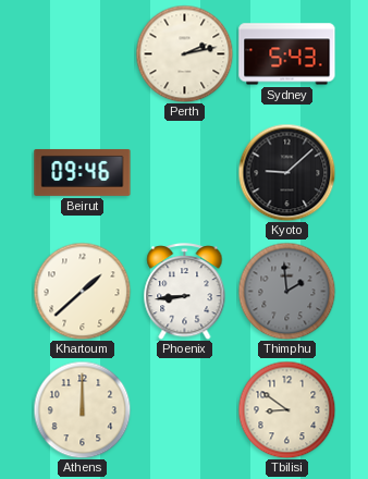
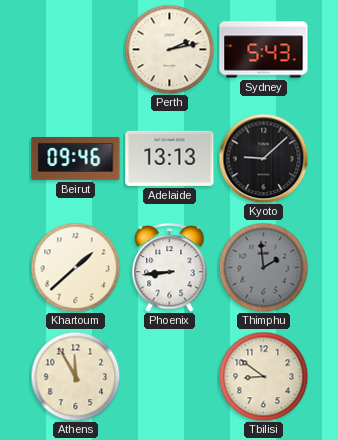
Adelaide: none -> 13:13 (170, 158)
Athens: 12:00 -> 11:55 (75, 376)
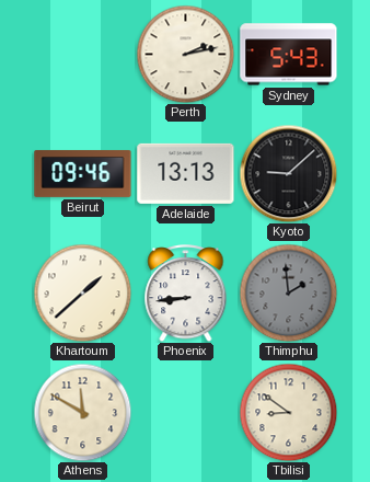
Athens: 11:55 -> 11:50 (82, 412)
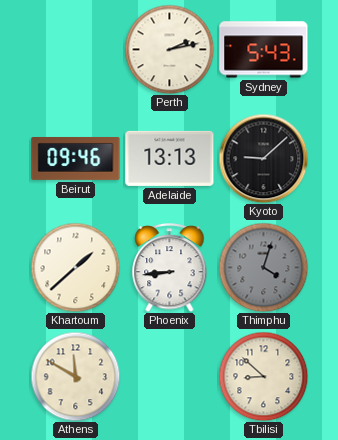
Thimphu: 1:59 -> 4:03 (263, 267)
Tbilisi: 8:51 -> 8:52 (263, 376)
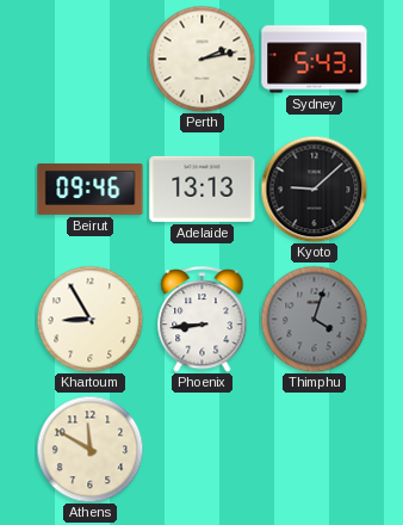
Khartoum: 1:38 -> 8:55 (89, 319)
Tbilisi: 8:52 -> none (263, 376)
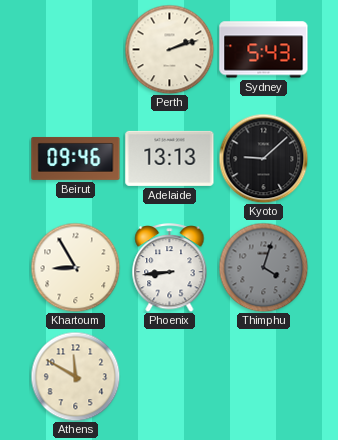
Perth: 2:13 -> 2:12 (169, 49)
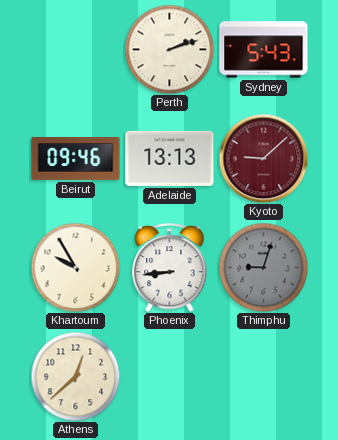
Kyoto dial: black -> burgundy (263, 158)
Khartoum: 8:55 -> 9:55 (75, 267)
Thimphu: 4:03 -> 9:03 (263, 267)
Athens: 11:50 -> 12:38 (75, 376)
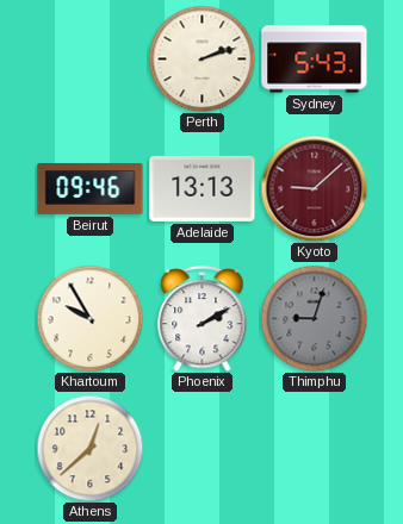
Phoenix: 8:44 -> 2:10 (203, 319)
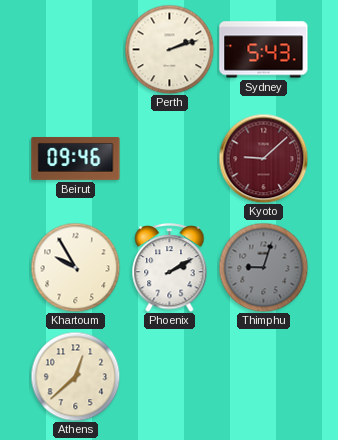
Adelaide: 13:13 -> none (203, 188)
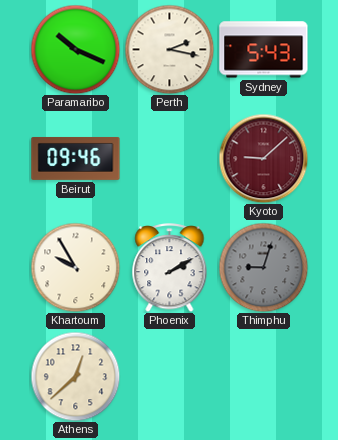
Paramaribo: none -> 10:19 (75, 49)
Perth: 2:12 -> 2:17 (169, 49)
